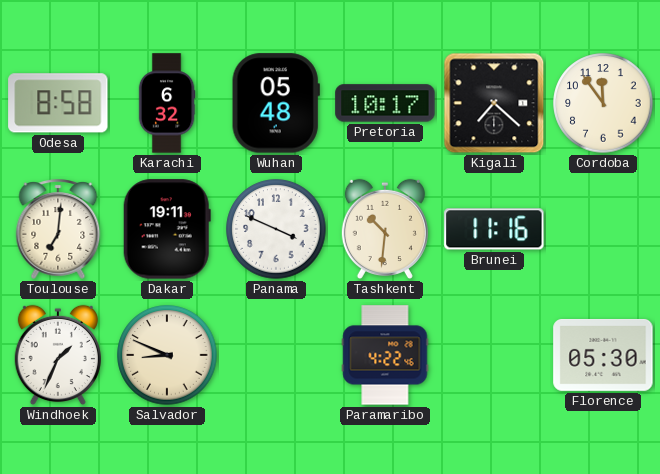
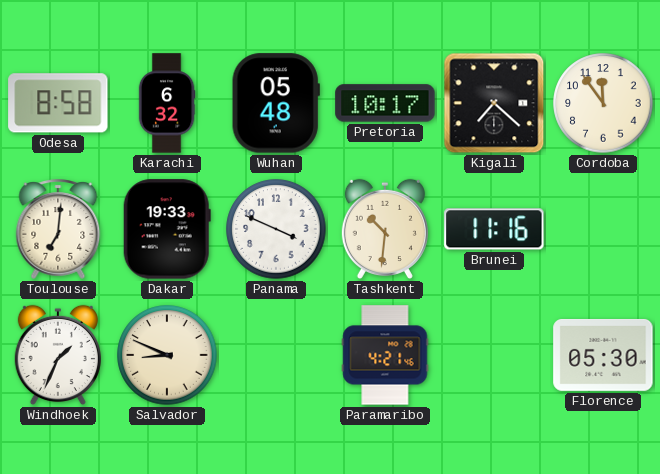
Dakar: 19:11 -> 19:33 (167, 229)
Paramaribo: 4:22 -> 4:21 (385, 355)
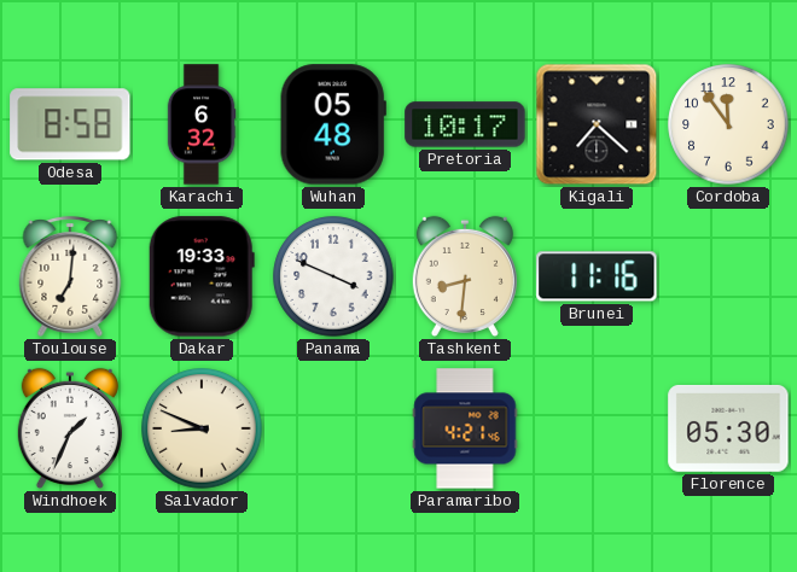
Tashkent: 10:31 -> 8:31 (465, 276)
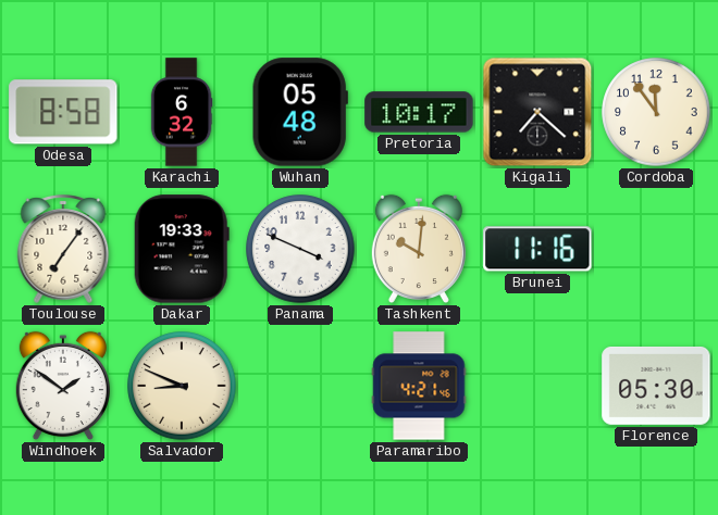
Toulouse: 7:01 -> 7:06 (63, 249)
Tashkent: 8:31 -> 10:01 (419, 249)
Windhoek: 1:34 -> 1:51 (63, 386)
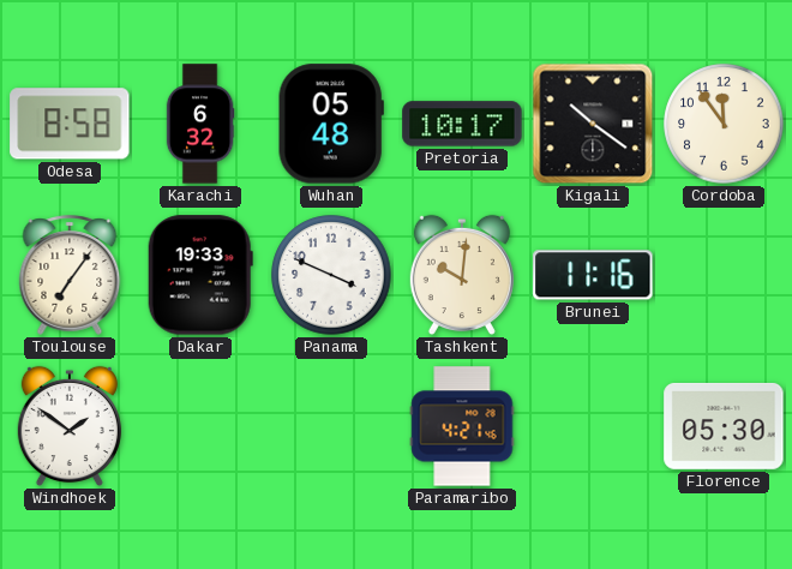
Kigali: 7:22 -> 10:21 (593, 124)
Salvador: 8:49 -> none (182, 386)
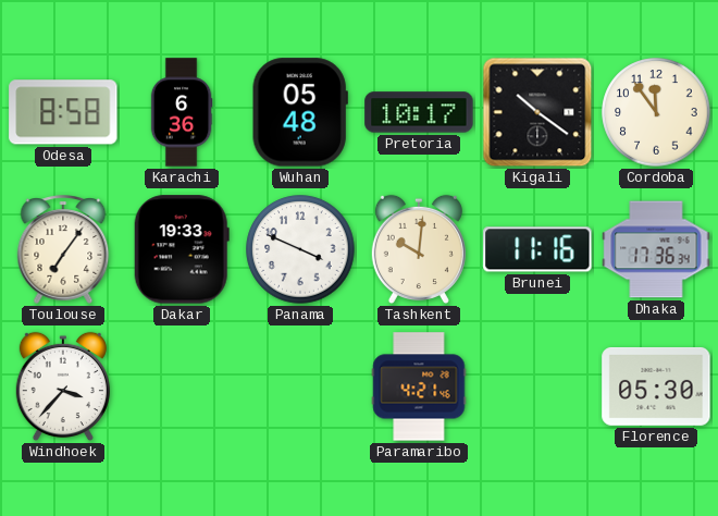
Karachi: 6:32 -> 6:36 (182, 112)
Dhaka: none -> 17:36 (656, 249)
Windhoek: 1:51 -> 3:37 (63, 386)
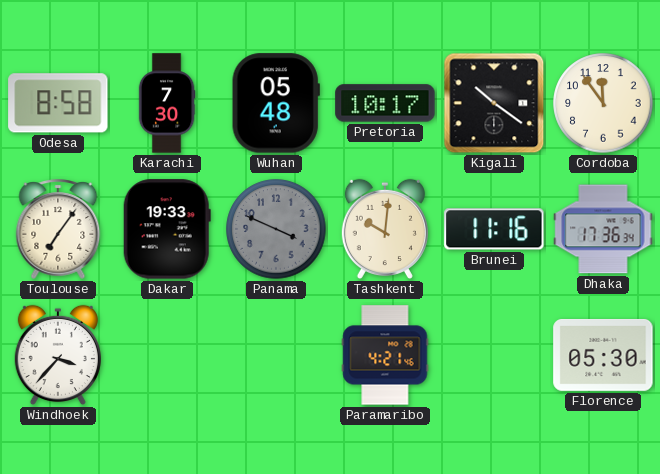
Karachi: 6:36 -> 7:30 (167, 103)
Panama dial: white -> grey (276, 229)
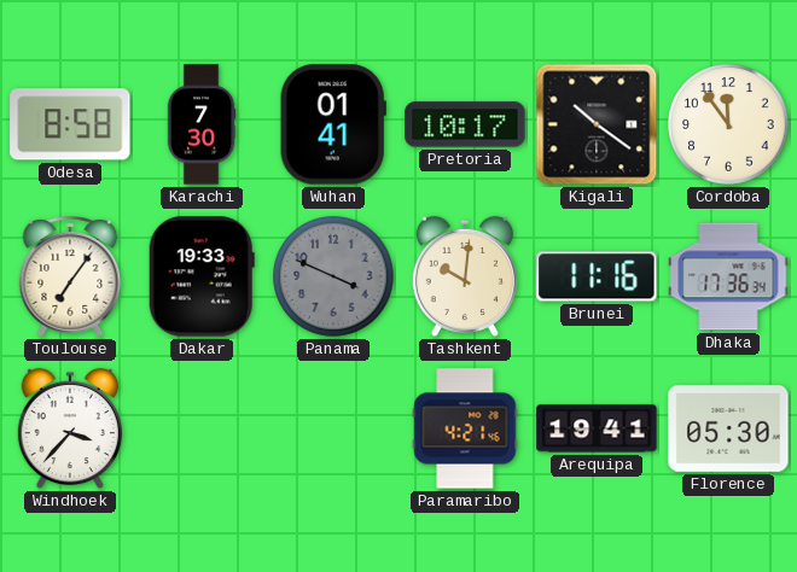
Wuhan: 05:48 -> 01:41 (333, 124)
Arequipa: none -> 19:41 (597, 428)
